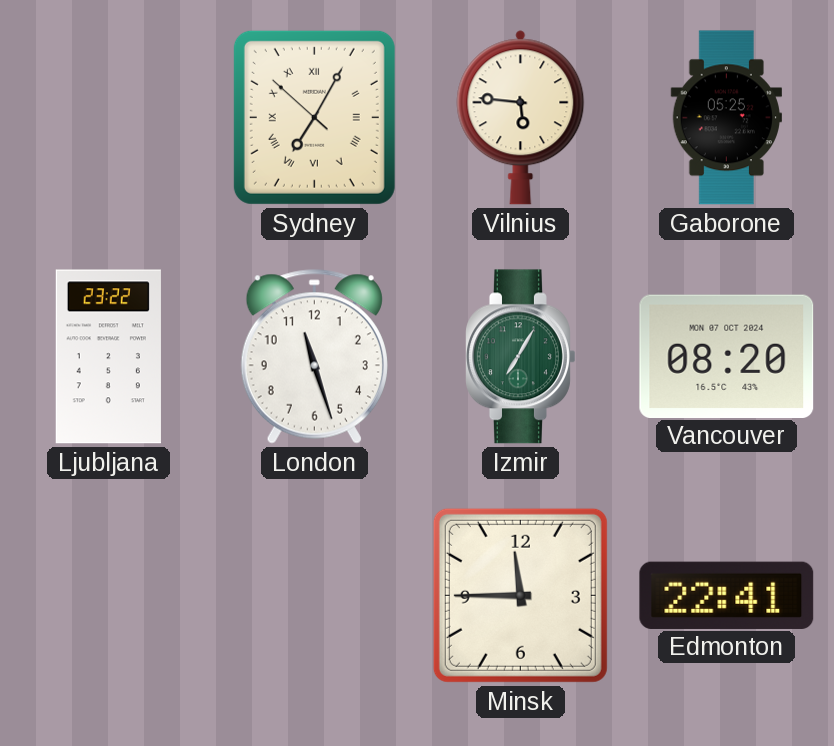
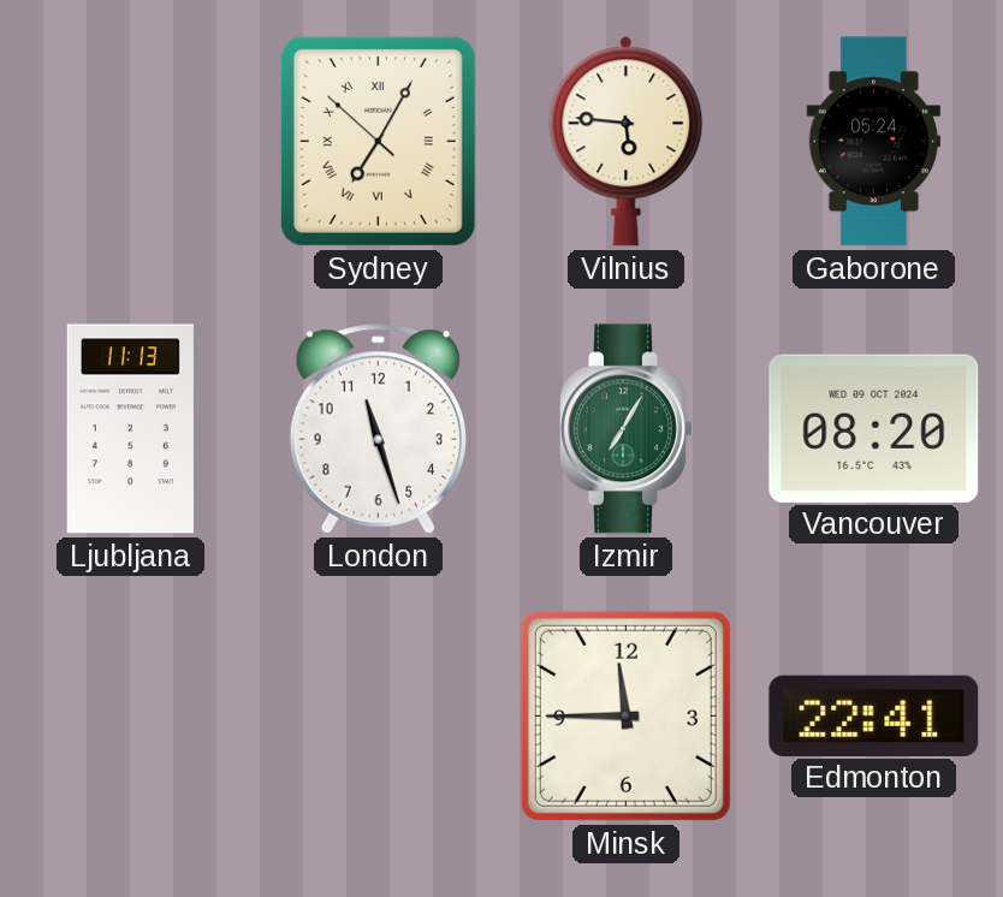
Gaborone: 05:25 -> 05:24 (873, 142)
Ljubljana: 23:22 -> 11:13 (130, 429)
Vancouver date: MON 07 OCT 2024 -> WED 09 OCT 2024 (874, 428)
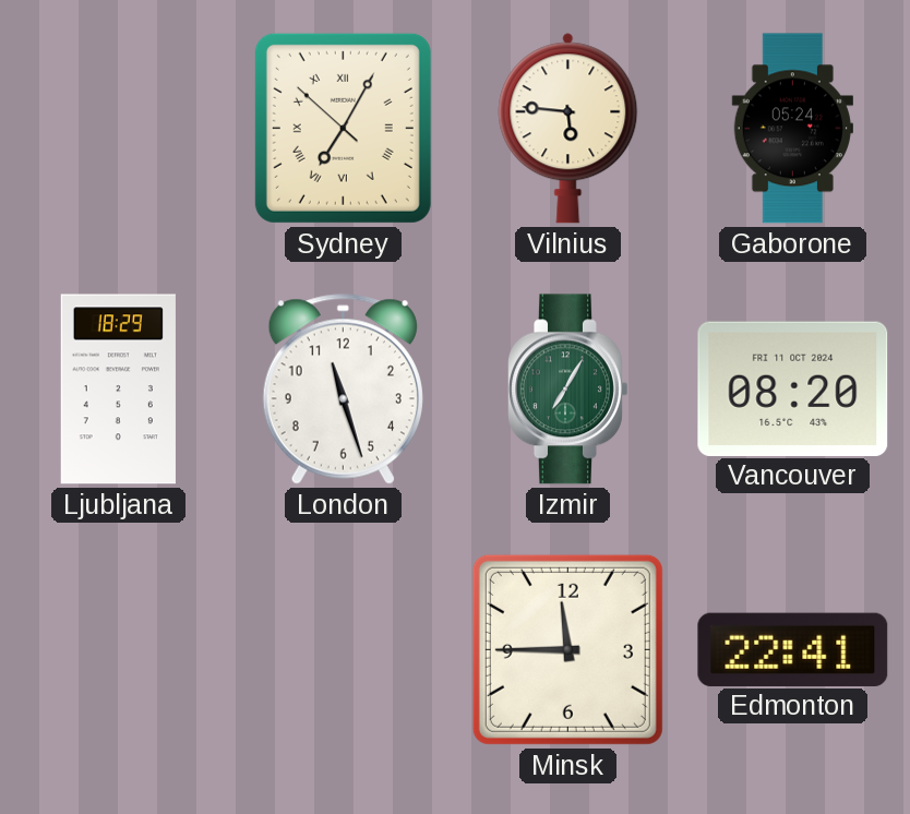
Ljubljana: 11:13 -> 18:29 (118, 390)
Vancouver date: WED 09 OCT 2024 -> FRI 11 OCT 2024 (793, 388)
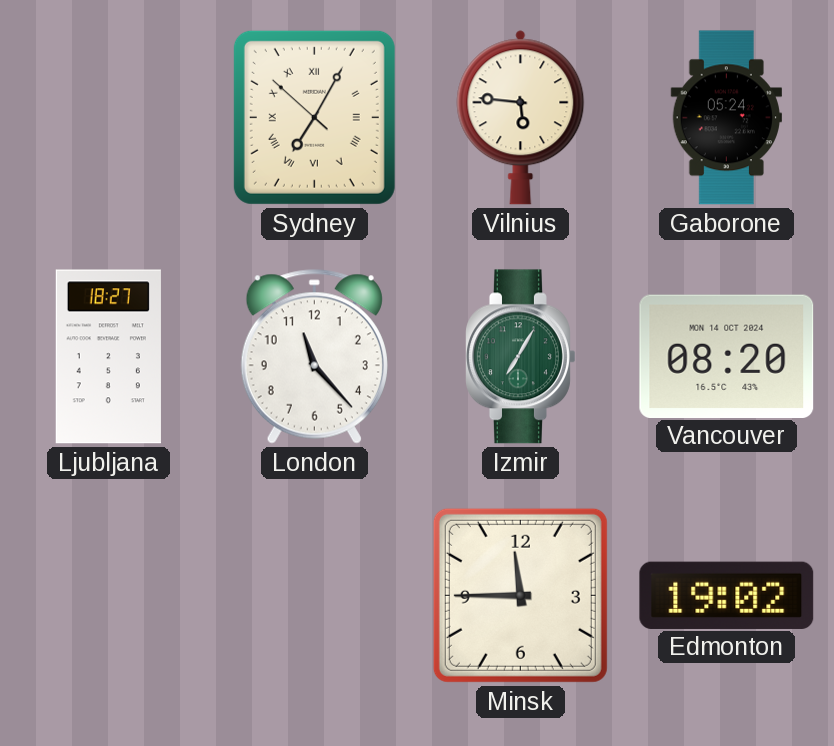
Ljubljana: 18:29 -> 18:27 (108, 357)
London: 11:27 -> 11:23 (314, 357)
Vancouver date: FRI 11 OCT 2024 -> MON 14 OCT 2024 (727, 356)
Edmonton: 22:41 -> 19:02 (727, 595)
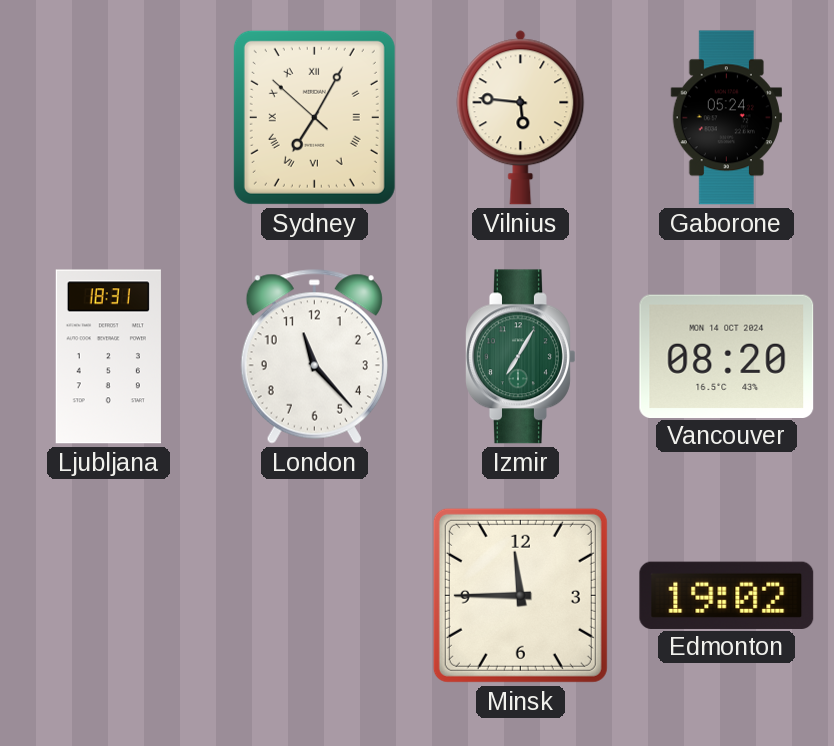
Ljubljana: 18:27 -> 18:31 (108, 357)
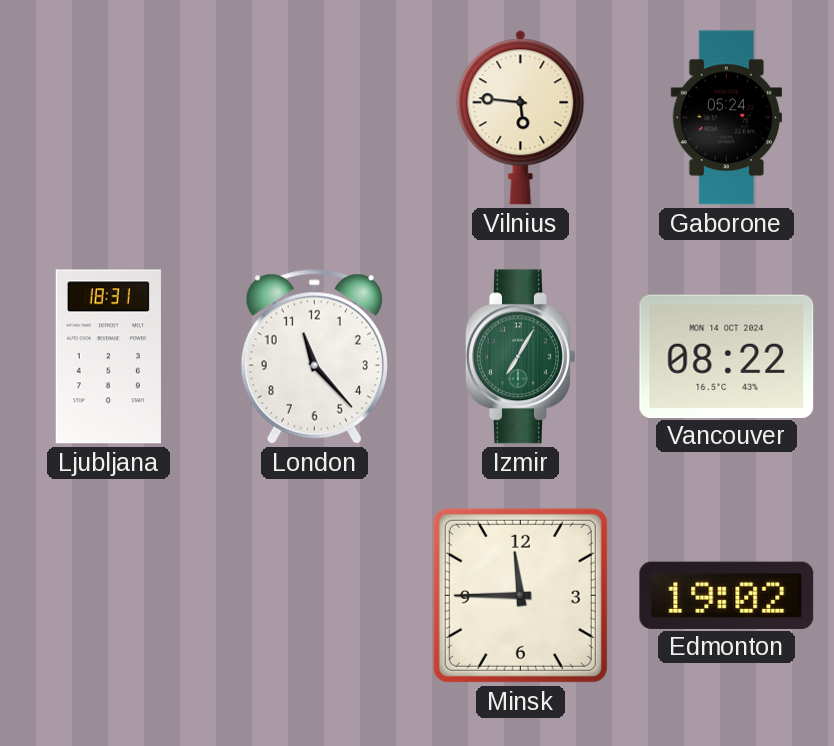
Sydney: 7:04 -> none (314, 117)
Vancouver: 08:20 -> 08:22 (727, 356)
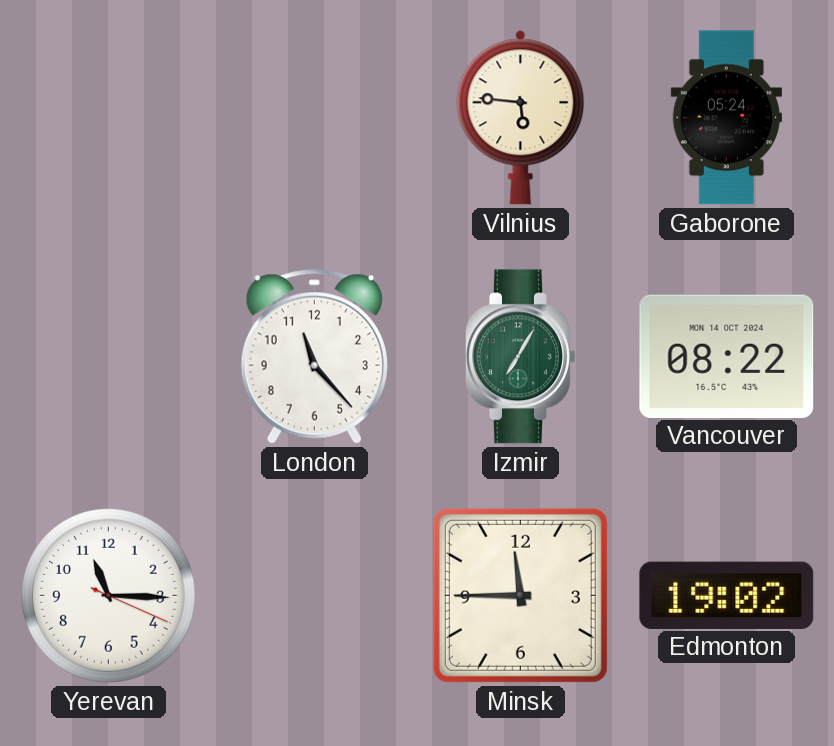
Ljubljana: 18:31 -> none (108, 357)
Yerevan: none -> 11:15 (109, 596)
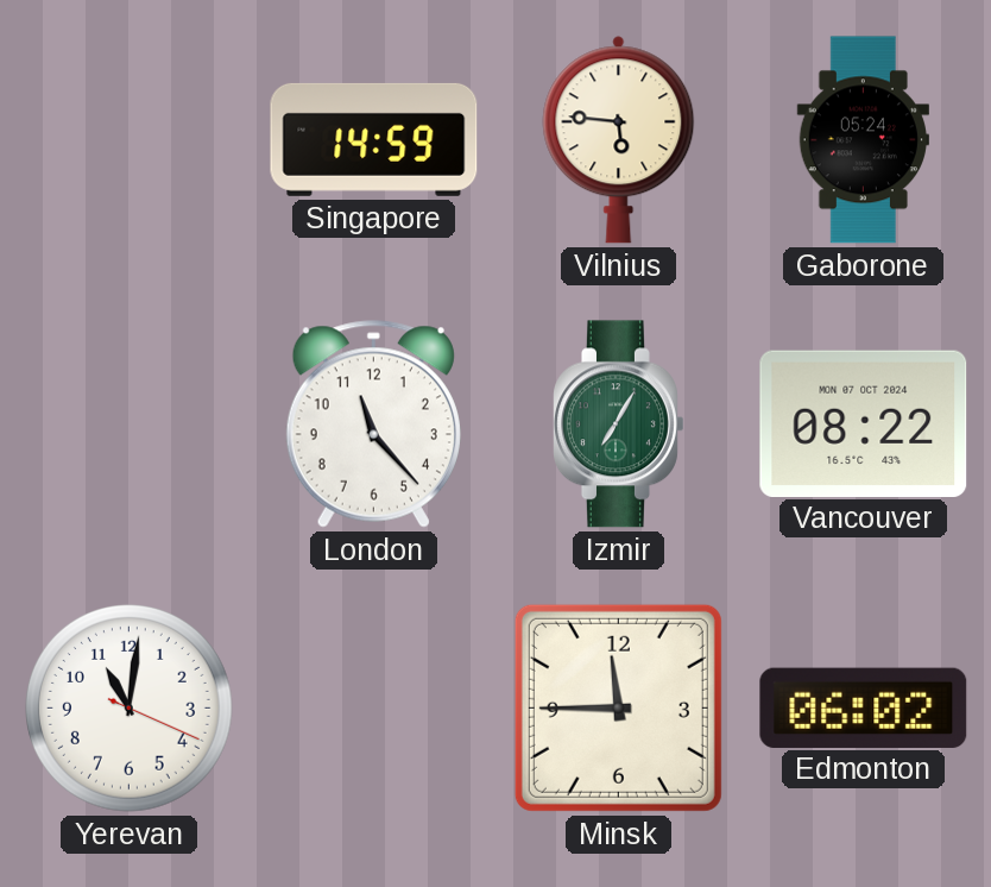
Singapore: none -> 14:59 (374, 139)
Vancouver date: MON 14 OCT 2024 -> MON 07 OCT 2024 (864, 423)
Yerevan: 11:15 -> 11:01 (130, 709)
Edmonton: 19:02 -> 06:02 (864, 707)
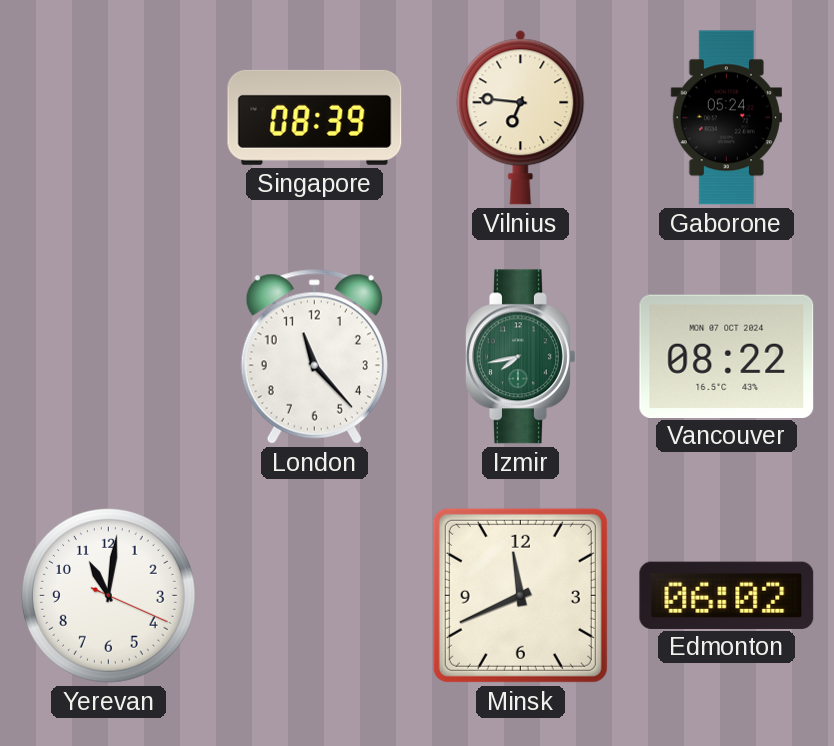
Singapore: 14:59 -> 08:39 (315, 117)
Vilnius: 5:46 -> 6:46 (521, 118)
Izmir: 7:05 -> 7:43 (521, 357)
Minsk: 11:45 -> 11:41 (520, 595)
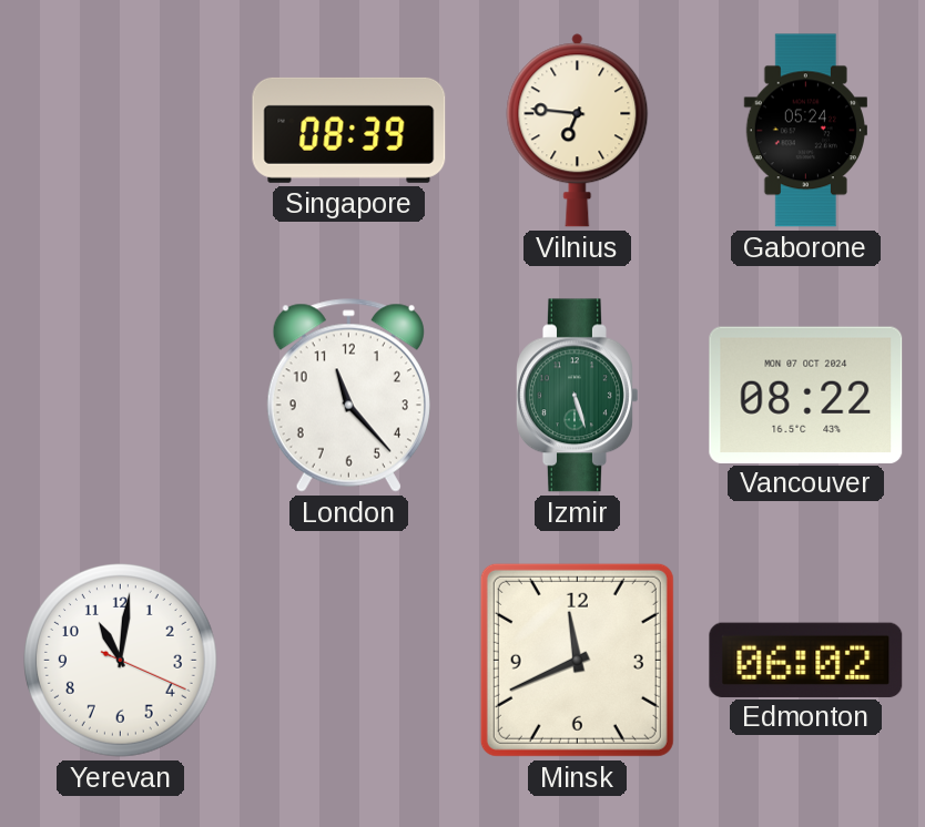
Izmir: 7:43 -> 5:27 (578, 396)
